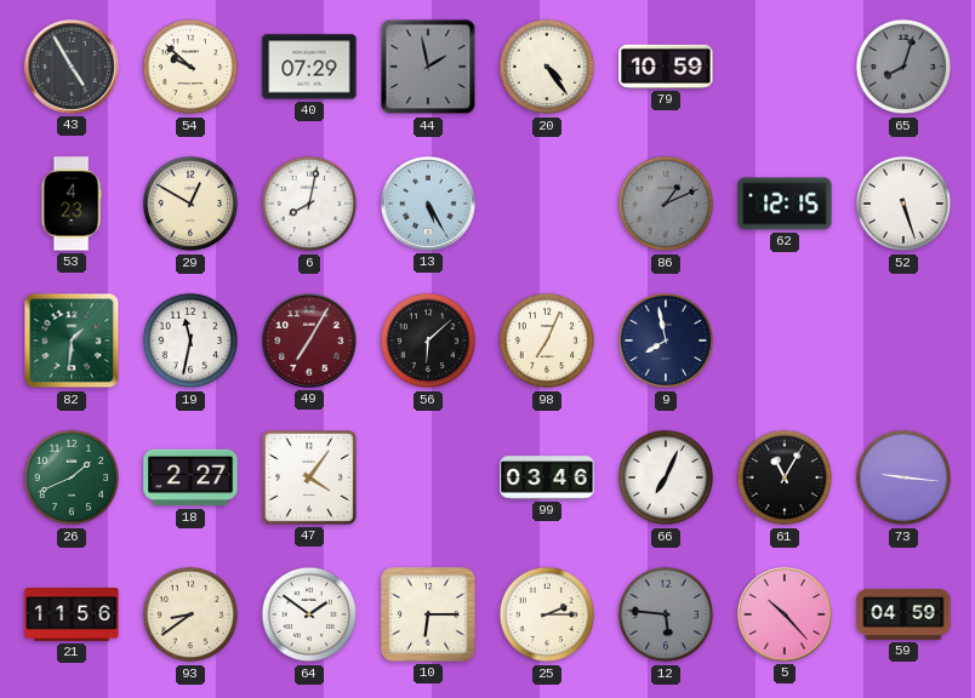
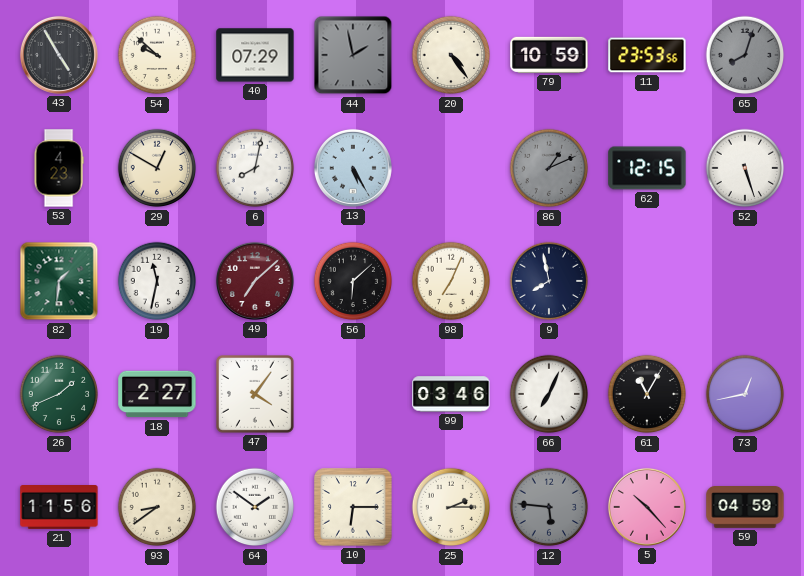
11: none -> 23:53 (647, 55)
49: 7:05 -> 7:08 (255, 281)
73: 9:16 -> 12:43 (745, 394)
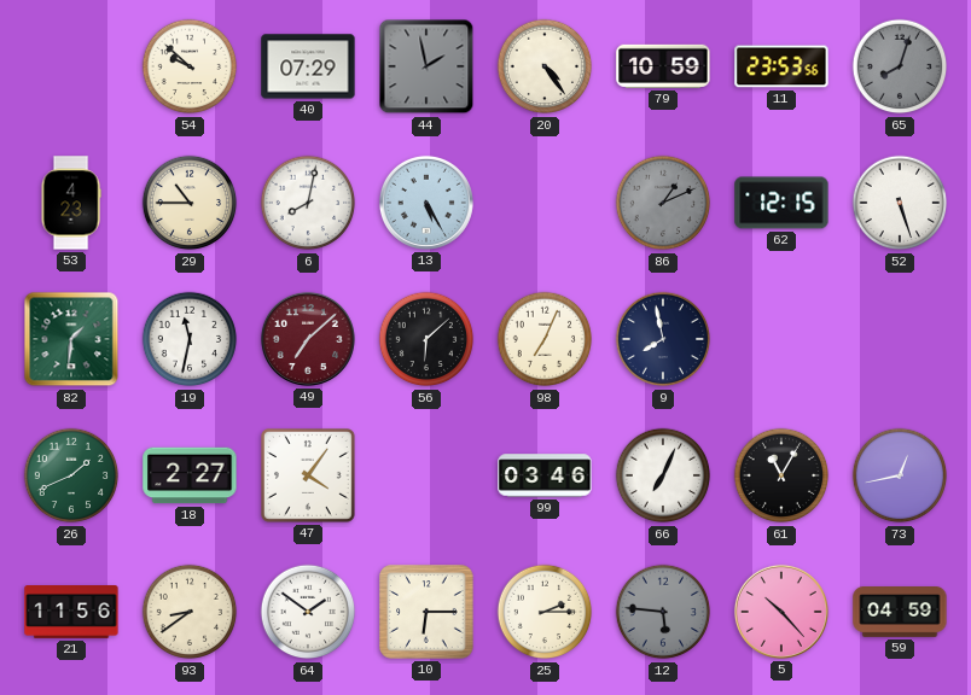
43: 4:55 -> none (59, 55)
29: 12:50 -> 10:45 (190, 203)
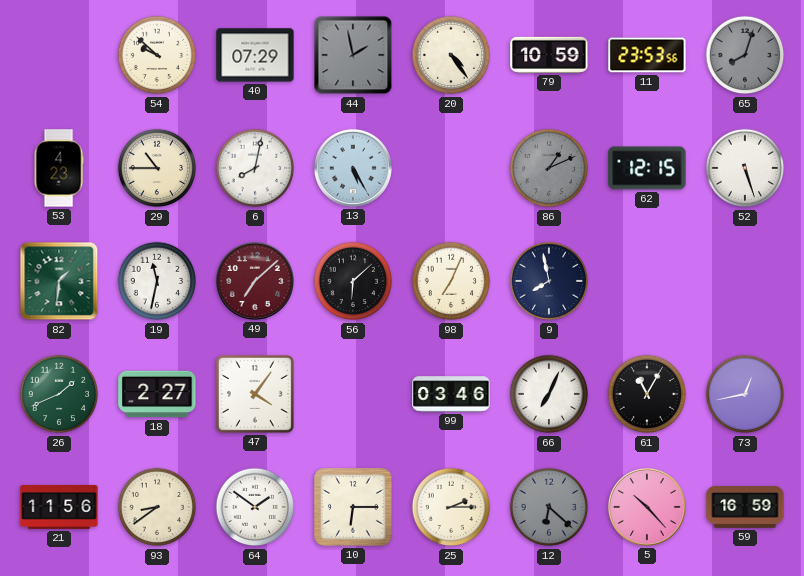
12: 5:46 -> 6:22 (549, 507)
59: 04:59 -> 16:59 (745, 508)
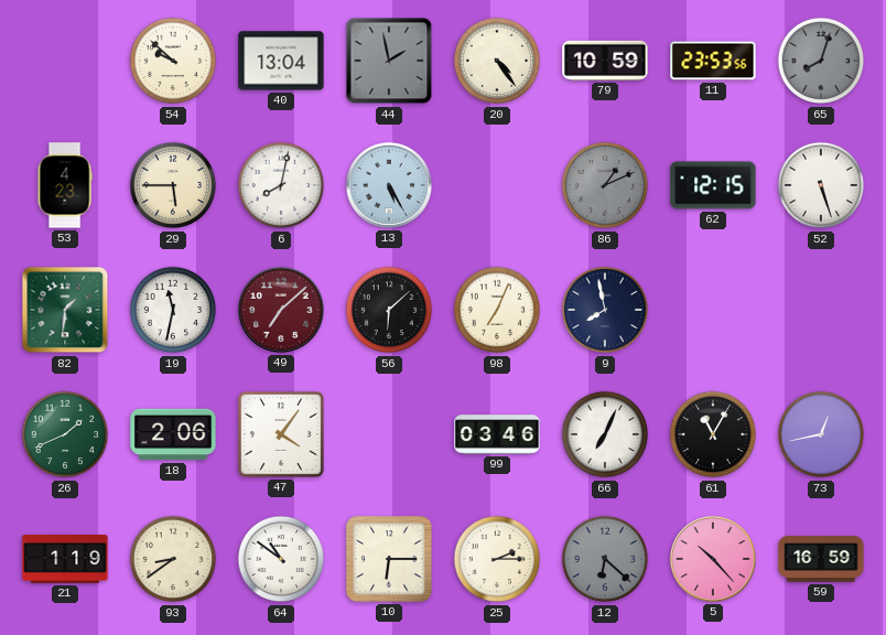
40: 07:29 -> 13:04 (281, 61)
29: 10:45 -> 5:45 (173, 185)
18: 2:27 -> 2:06 (173, 434)
21: 11:56 -> 1:19 (65, 560)
64: 1:51 -> 10:51 (281, 559)
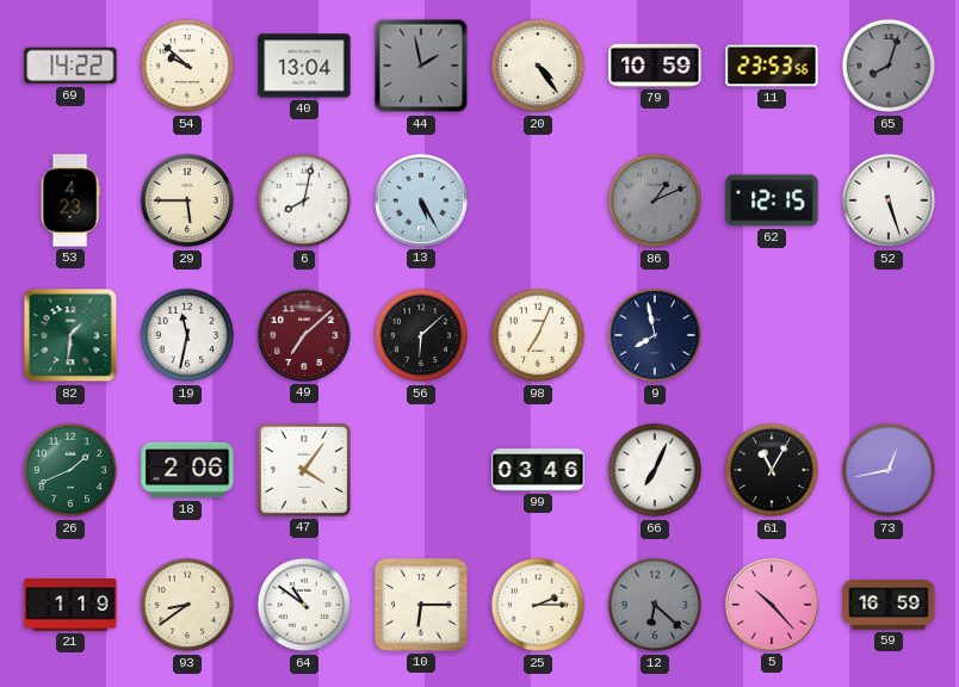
69: none -> 14:22 (70, 66)
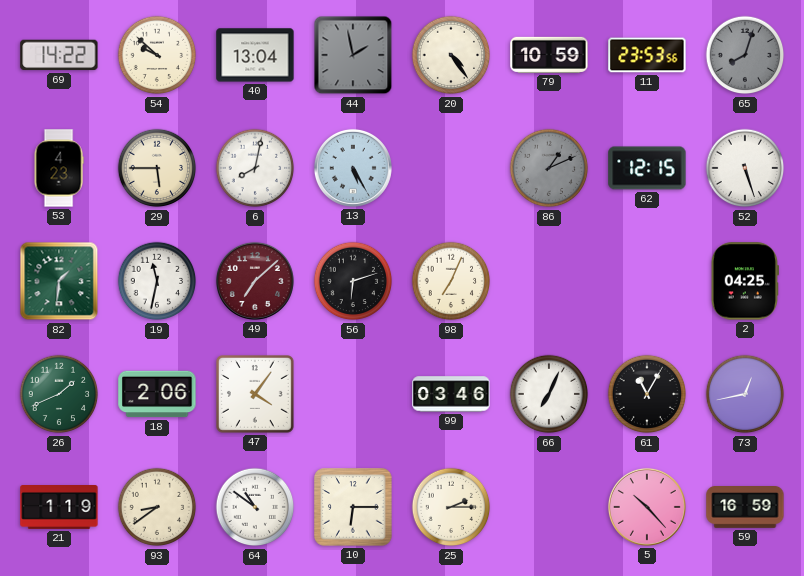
56: 6:08 -> 6:12 (353, 281)
9: 7:58 -> none (655, 335)
2: none -> 04:25 (745, 281)
12: 6:22 -> none (655, 605)
